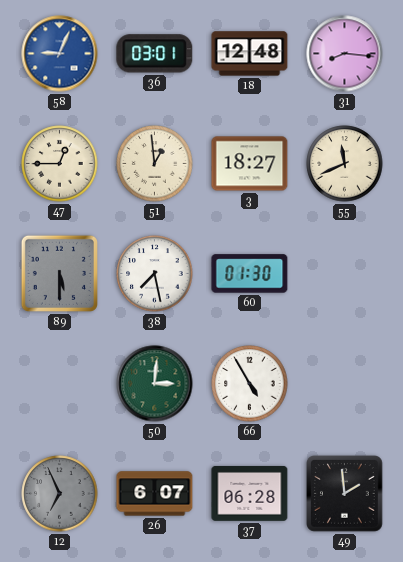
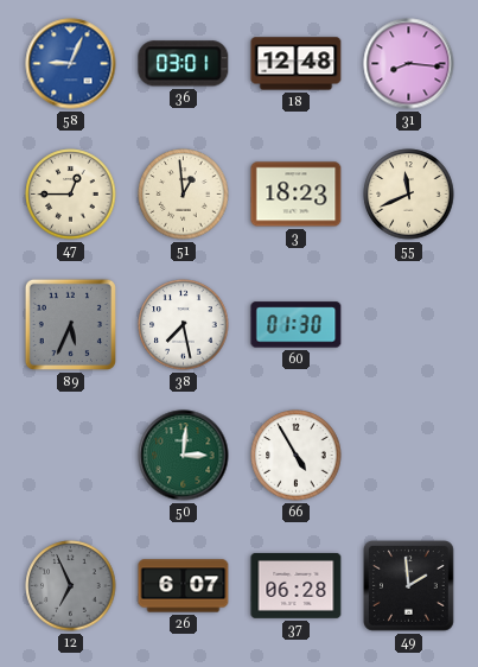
3: 18:27 -> 18:23 (297, 195)
89: 5:30 -> 5:34 (70, 324)
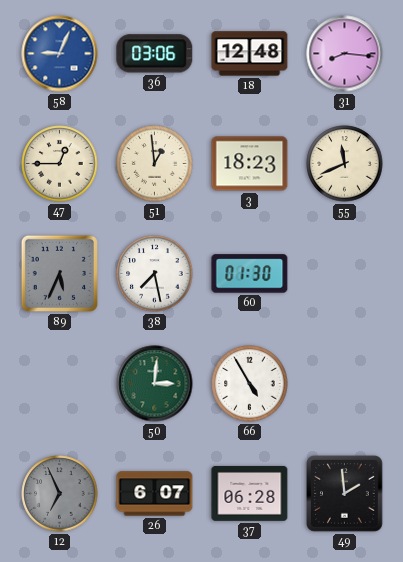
36: 03:01 -> 03:06 (155, 54)
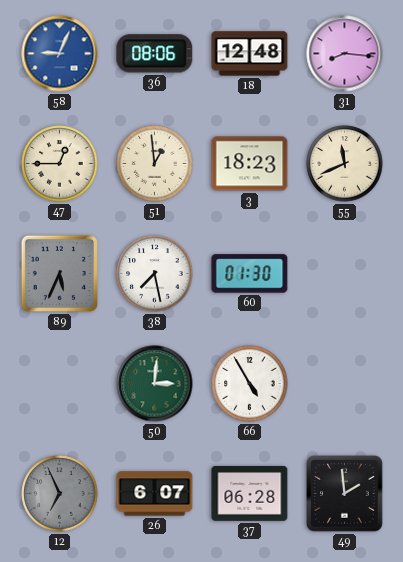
36: 03:06 -> 08:06 (155, 54)
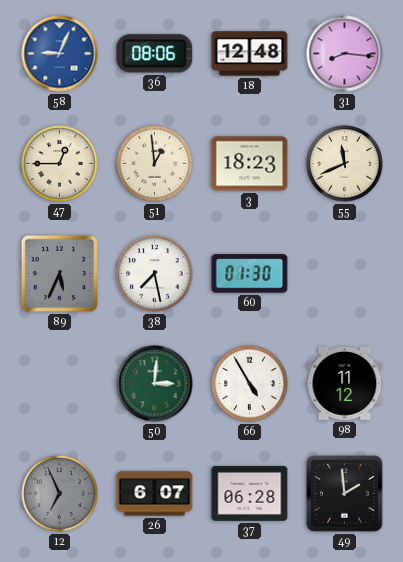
98: none -> 11:12 (345, 383)
